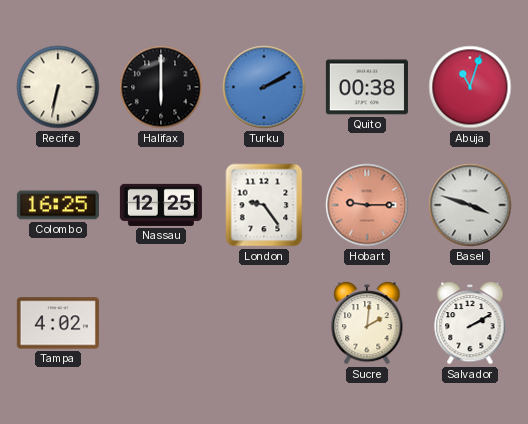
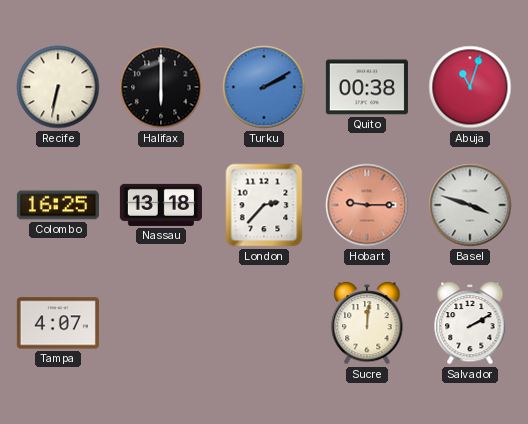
Nassau: 12:25 -> 13:18 (161, 205)
London: 9:24 -> 2:37 (264, 205)
Tampa: 4:02 -> 4:07 (58, 323)
Sucre: 2:01 -> 12:01 (367, 323)
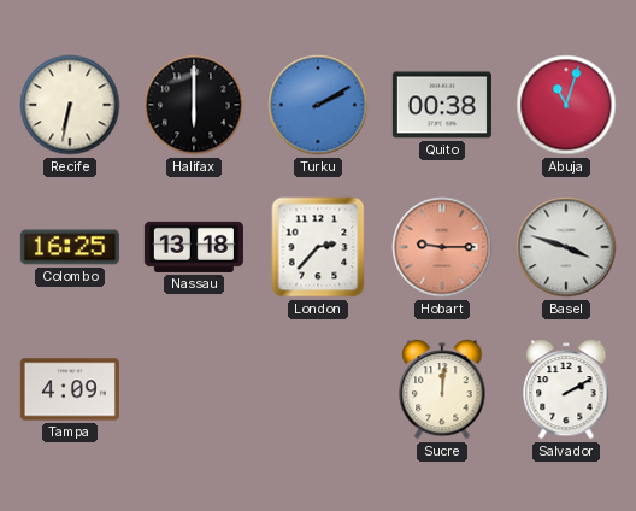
Tampa: 4:07 -> 4:09 (70, 389)
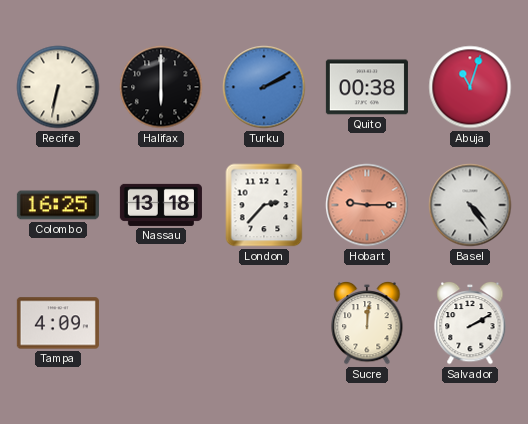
Basel: 3:48 -> 4:24 (470, 205)
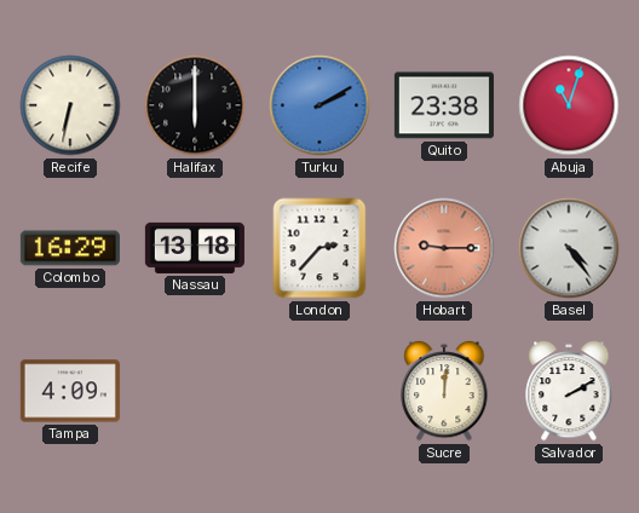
Quito: 00:38 -> 23:38 (444, 105)
Colombo: 16:25 -> 16:29 (70, 248)
